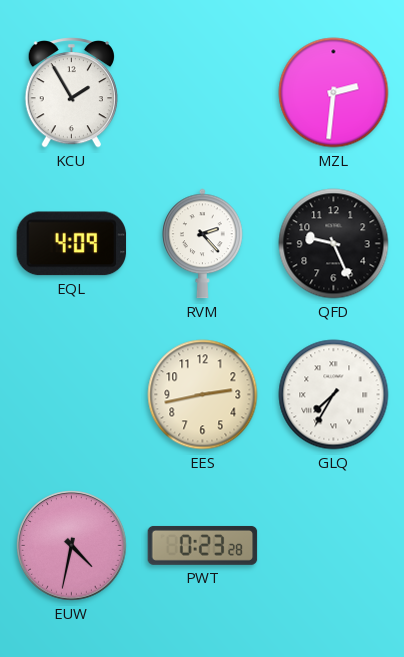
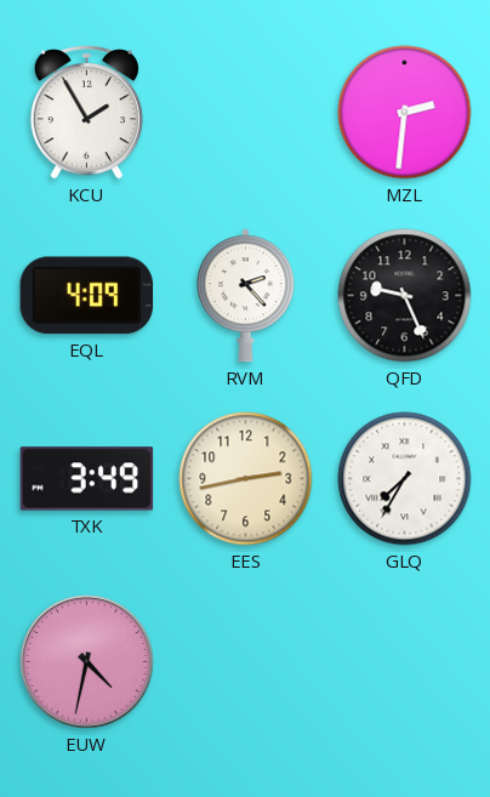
TXK: none -> 3:49 (87, 479)
PWT: 0:23 -> none (203, 545)
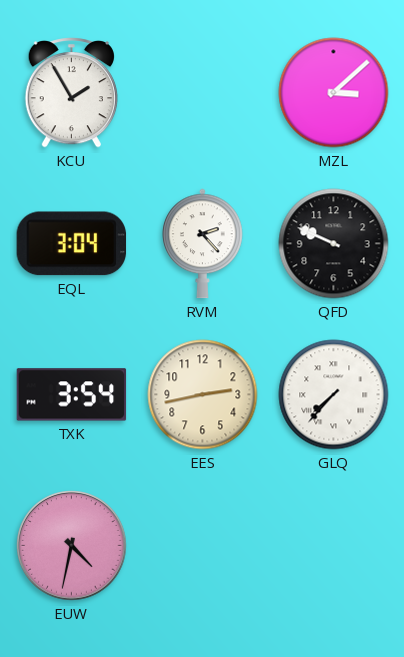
MZL: 2:31 -> 3:08 (334, 93)
EQL: 4:09 -> 3:04 (72, 244)
QFD: 9:26 -> 9:49 (334, 244)
TXK: 3:49 -> 3:54 (72, 395)
GLQ: 7:35 -> 7:37 (334, 395)
